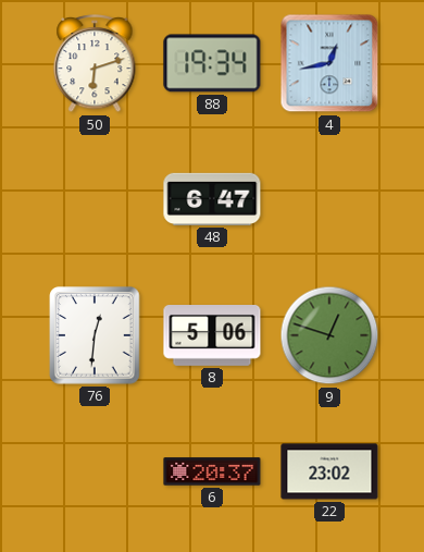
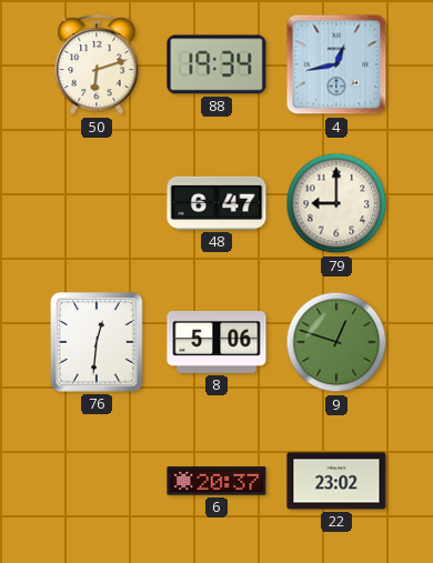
79: none -> 9:00 (336, 203)
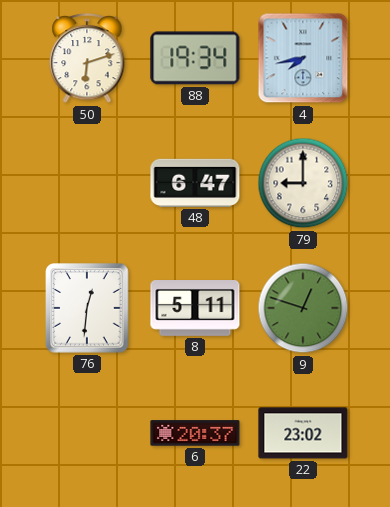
4: 12:43 -> 7:43 (303, 58)
8: 5:06 -> 5:11 (195, 309)
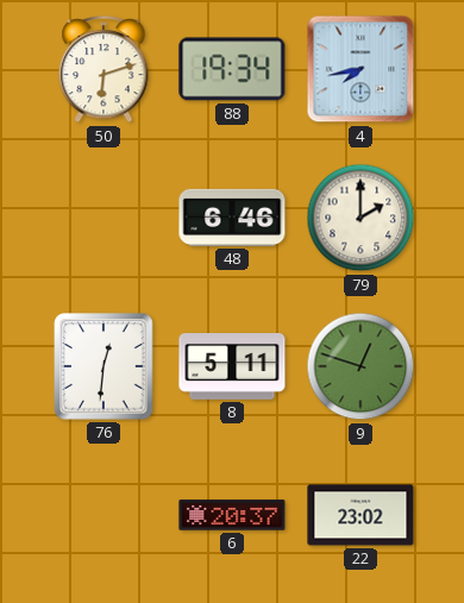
48: 6:47 -> 6:46 (232, 218)
79: 9:00 -> 2:00 (360, 218)
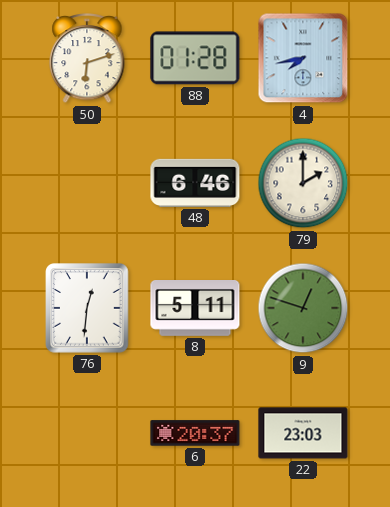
88: 19:34 -> 01:28 (195, 58)
22: 23:02 -> 23:03 (303, 433)
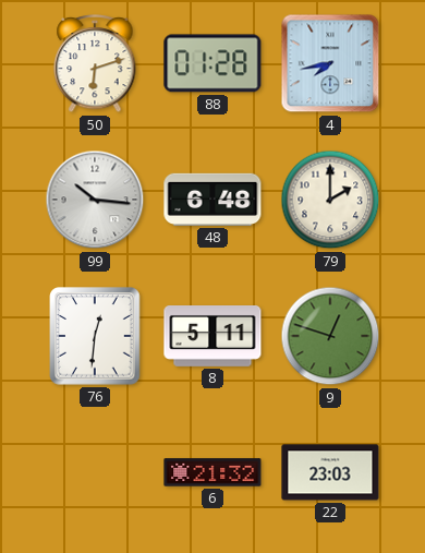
99: none -> 10:16 (95, 200)
48: 6:46 -> 6:48 (212, 200)
6: 20:37 -> 21:32 (212, 472)
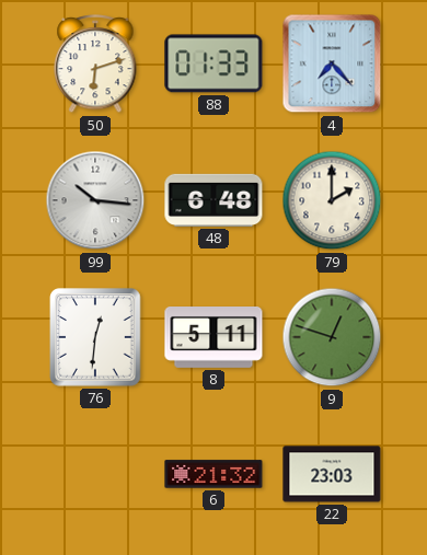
88: 01:28 -> 01:33 (214, 63)
4: 7:43 -> 7:23 (332, 63)
